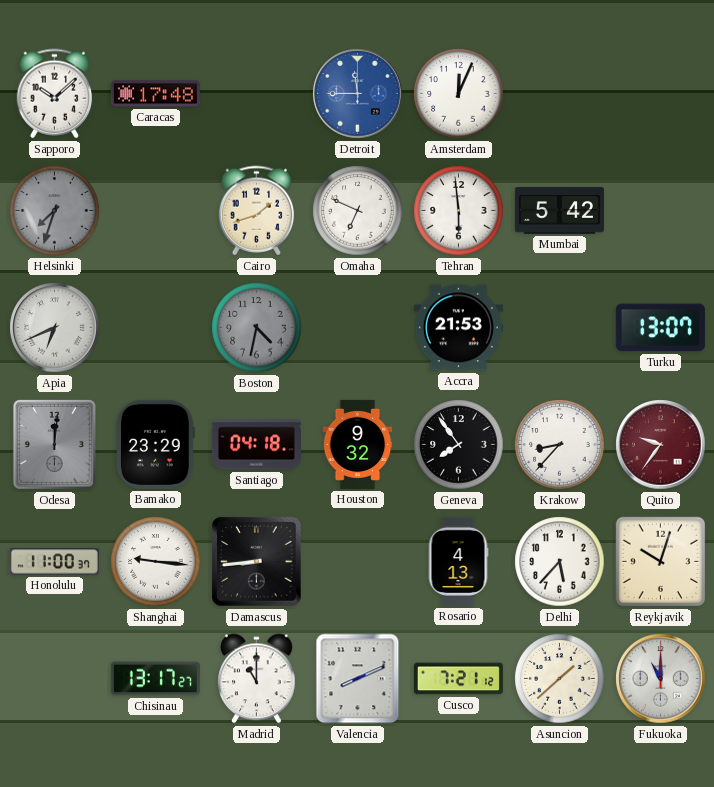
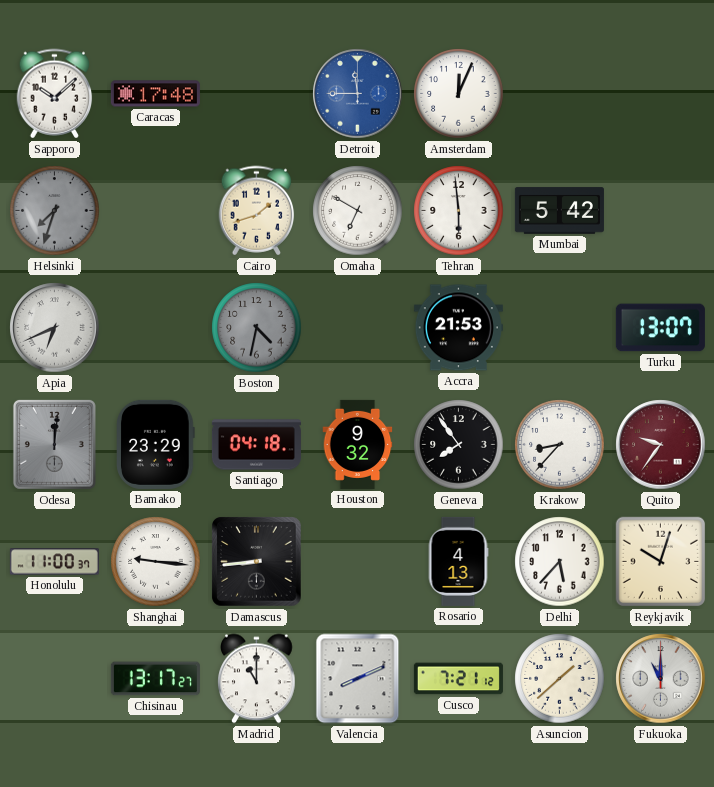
Omaha: 6:49 -> 6:50 (358, 211)
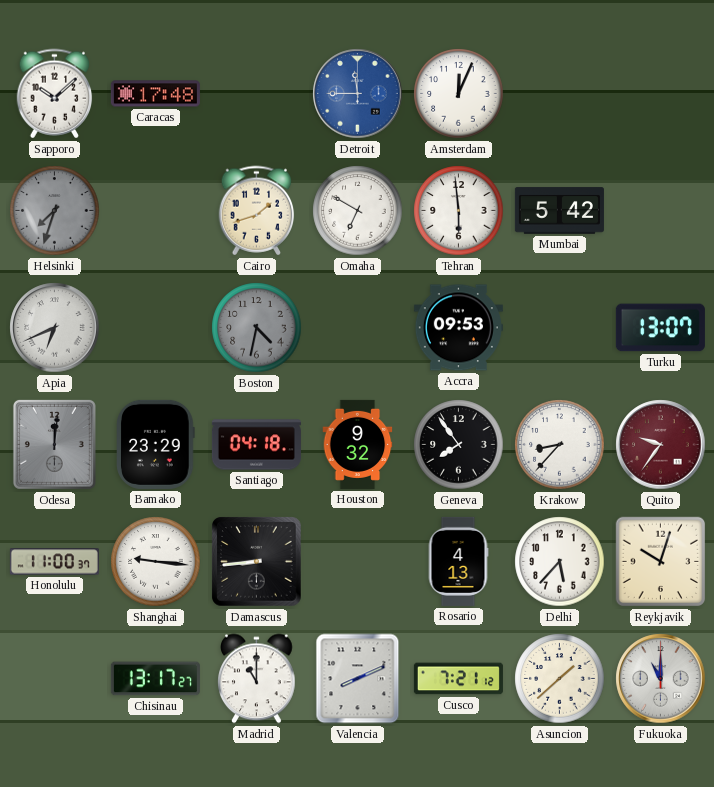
Accra: 21:53 -> 09:53 (458, 328)
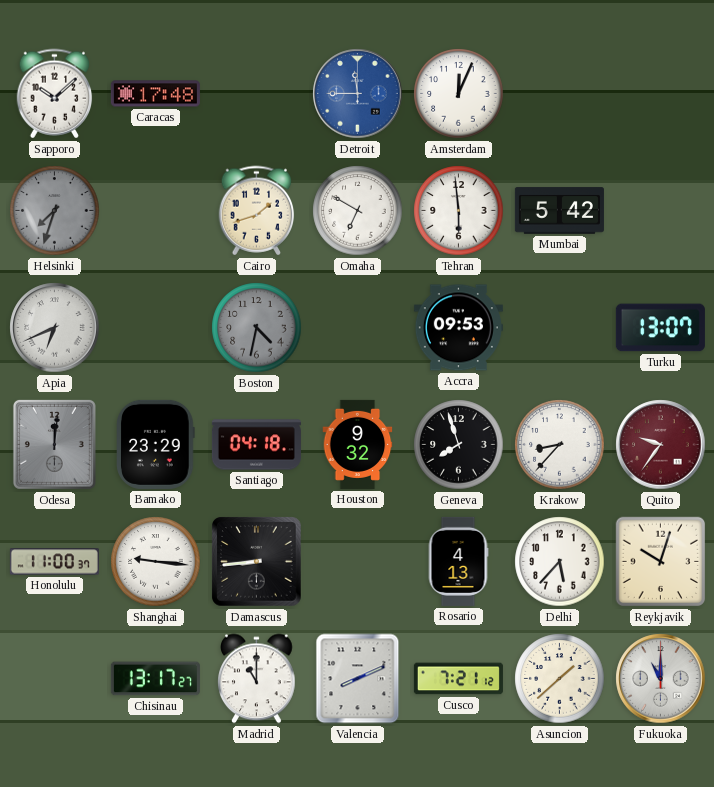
Geneva: 7:54 -> 7:57 (459, 445)
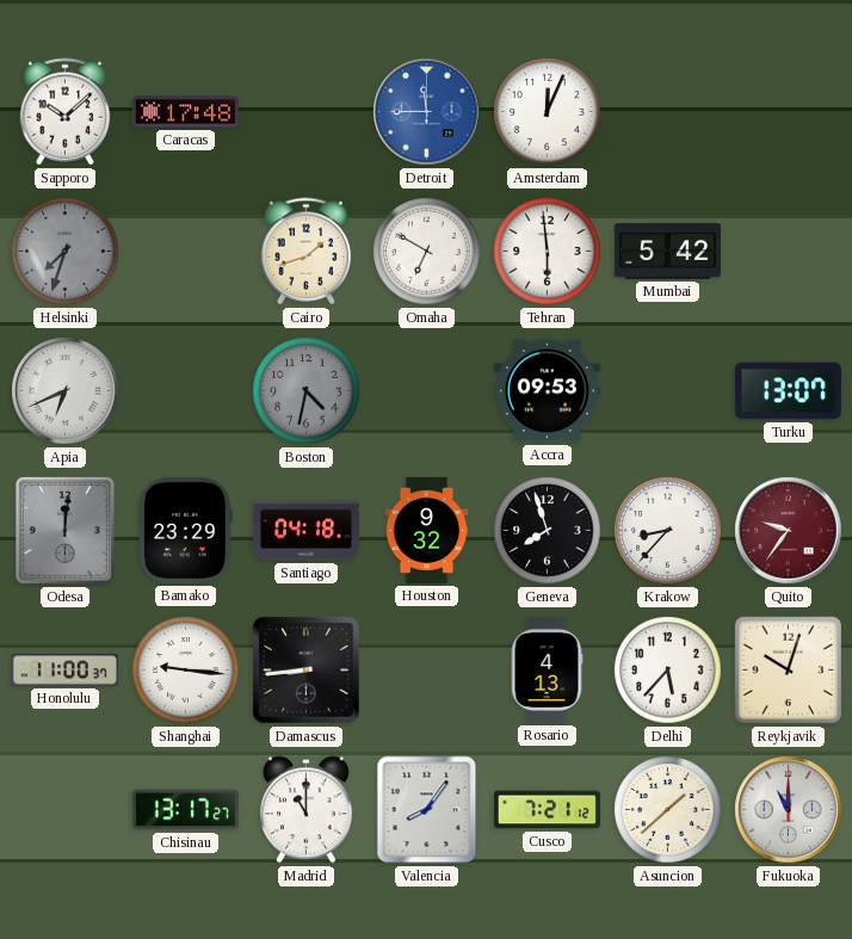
Valencia: 8:11 -> 8:06 (427, 810)
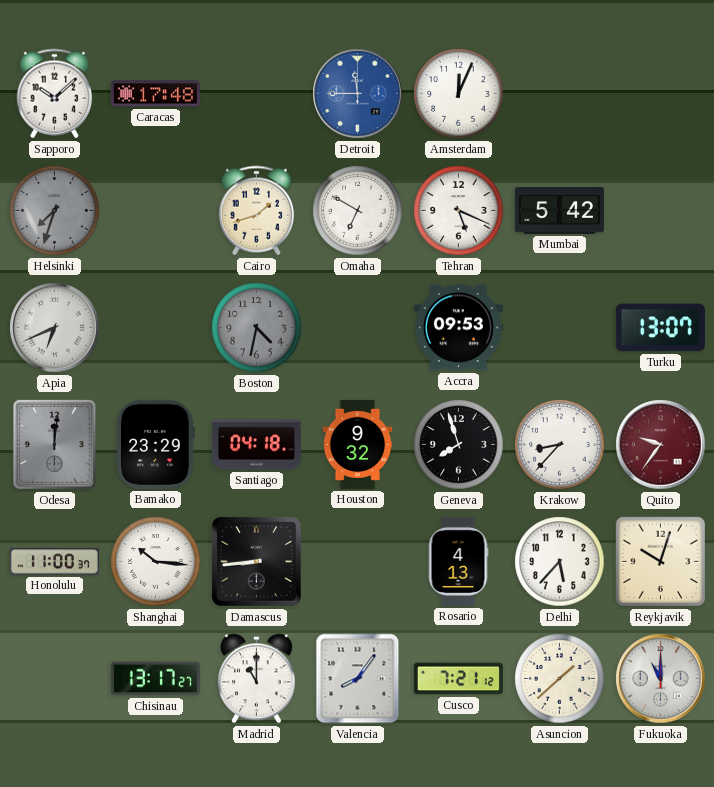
Tehran: 5:59 -> 5:19 (459, 211)
Shanghai: 9:16 -> 10:16 (156, 562)
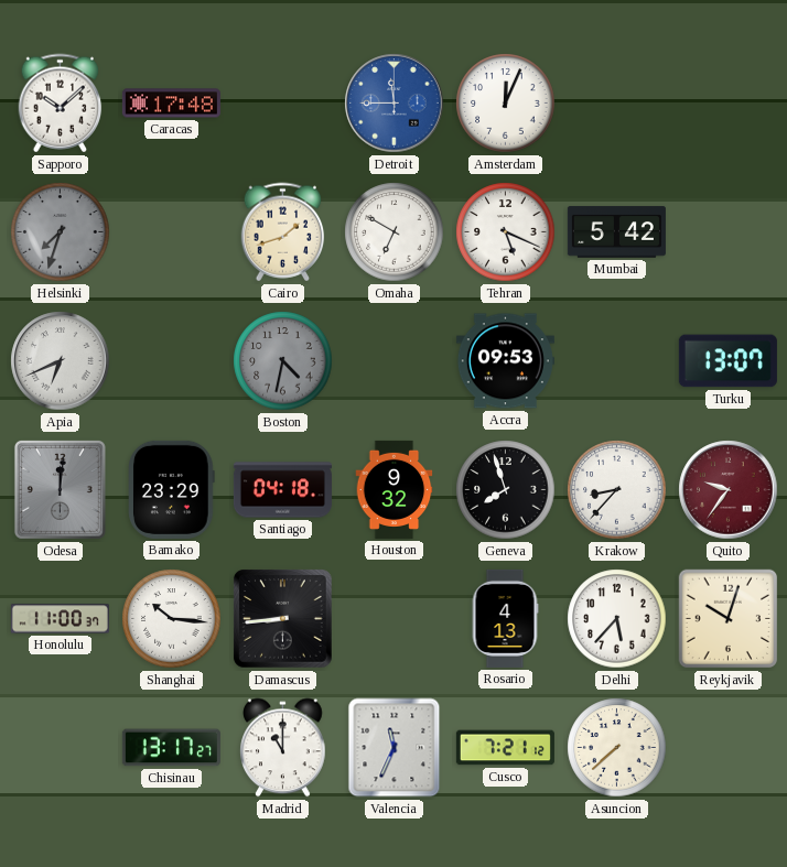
Valencia: 8:06 -> 11:34 (395, 748)
Asuncion: 1:38 -> 7:38 (617, 748)
Fukuoka: 11:00 -> none (661, 679)
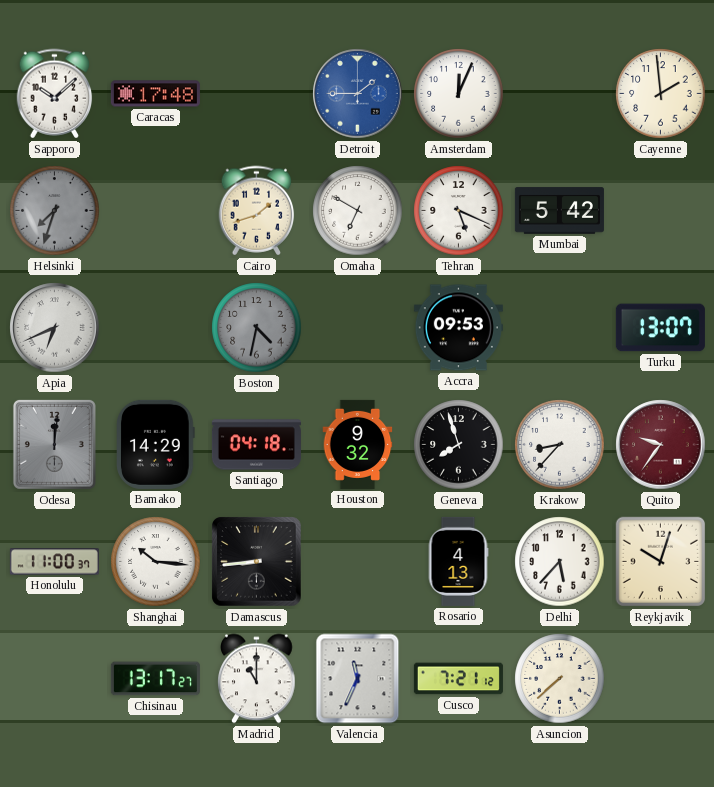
Detroit: 11:45 -> 1:45 (358, 94)
Cayenne: none -> 1:59 (661, 94)
Bamako: 23:29 -> 14:29 (156, 444)
